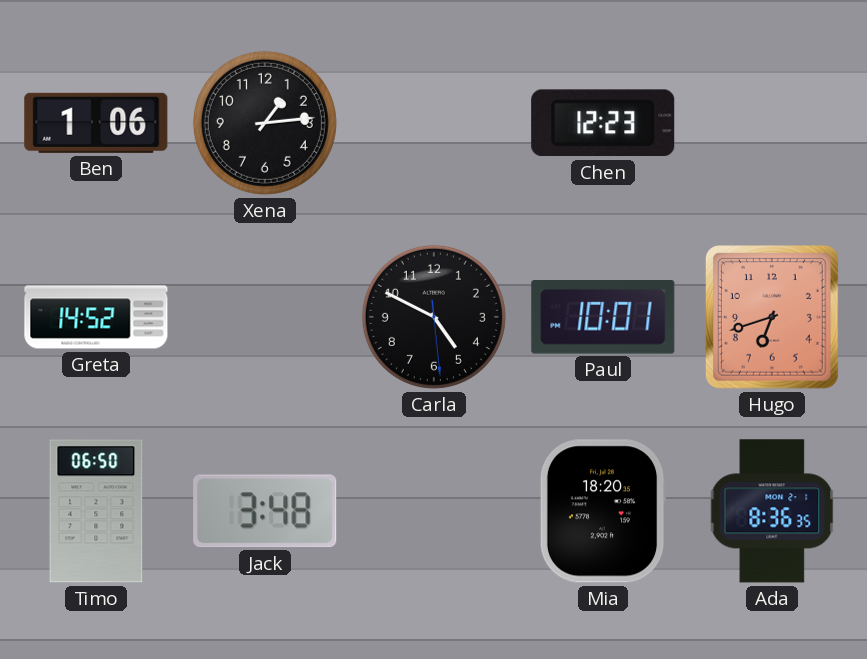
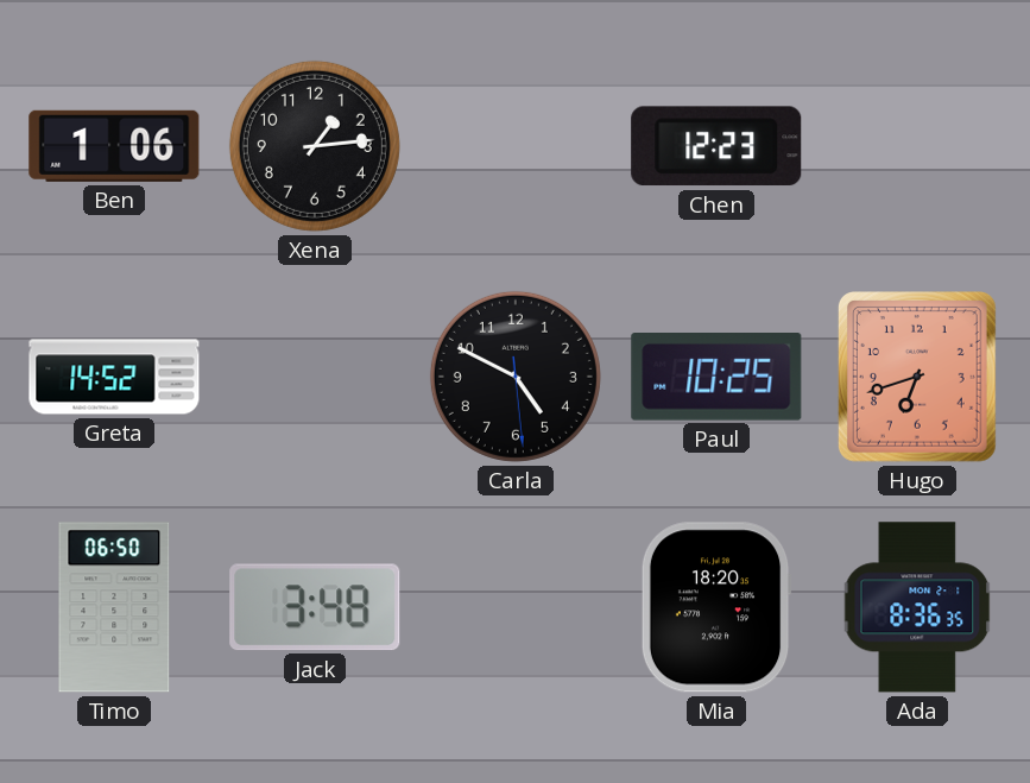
Paul: 10:01 -> 10:25 (716, 378)
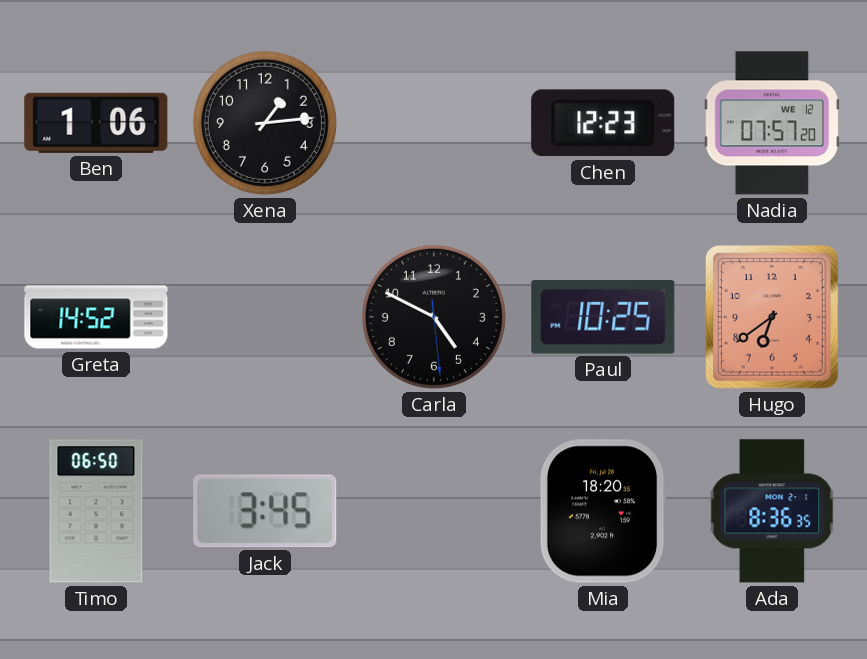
Nadia: none -> 07:57 (772, 123)
Hugo: 6:42 -> 6:39 (772, 318)
Jack: 3:48 -> 3:45 (265, 511)
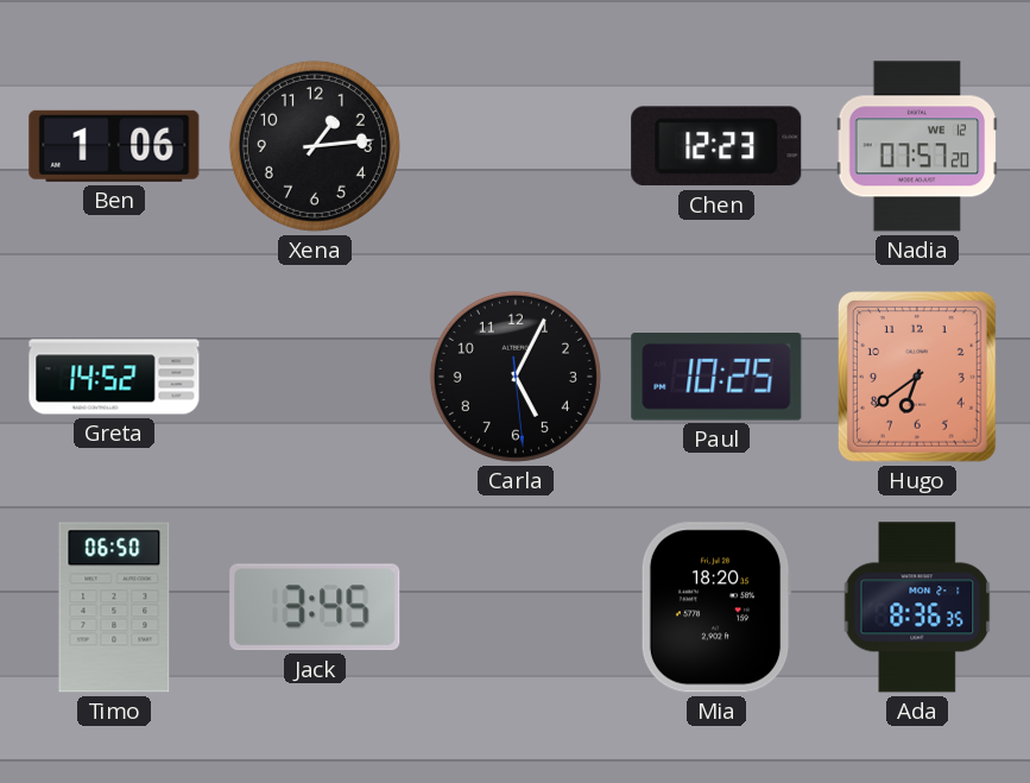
Carla: 4:49 -> 5:04 (516, 377)
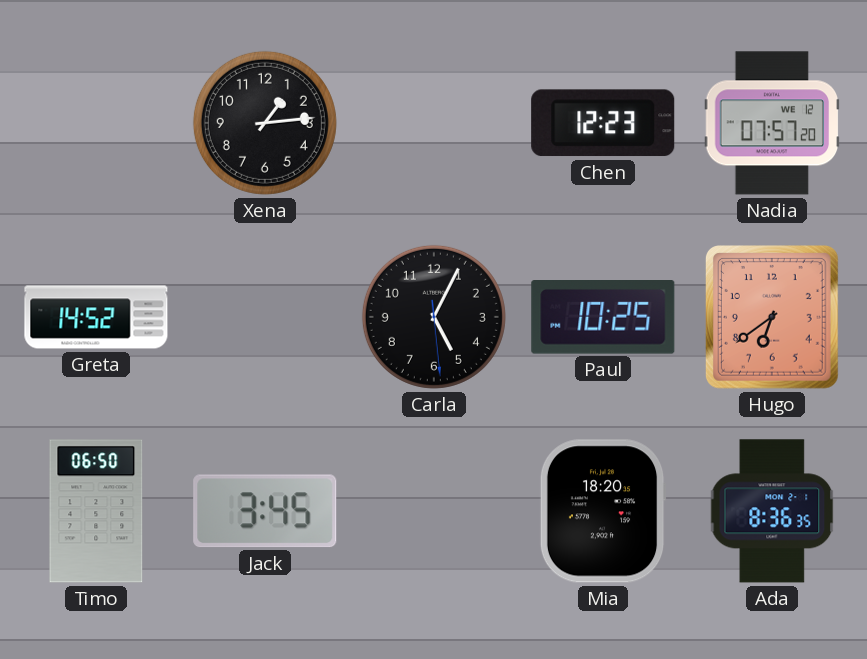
Ben: 1:06 -> none (114, 146)
